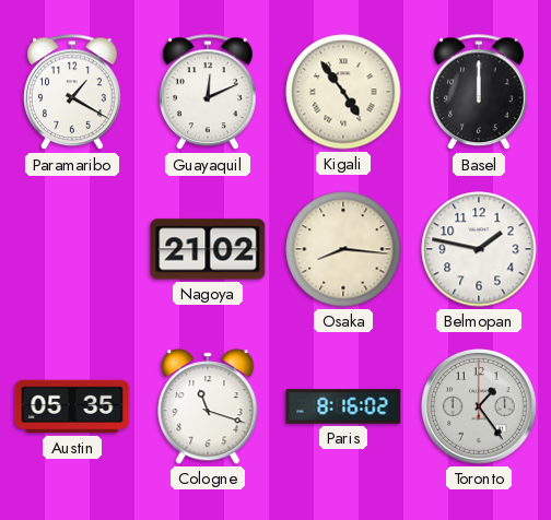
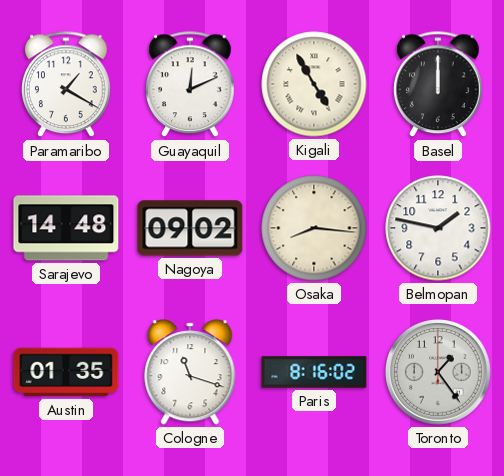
Kigali: 4:54 -> 4:55 (314, 84)
Sarajevo: none -> 14:48 (66, 228)
Nagoya: 21:02 -> 09:02 (190, 228)
Austin: 05:35 -> 01:35 (66, 372)
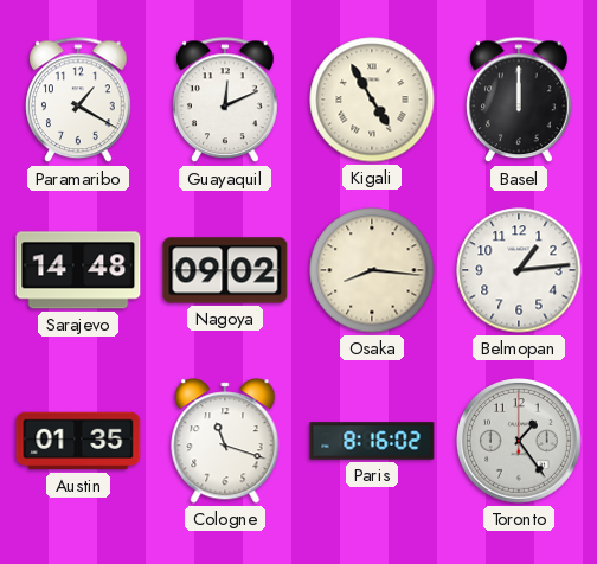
Belmopan: 1:47 -> 1:14 (519, 270)
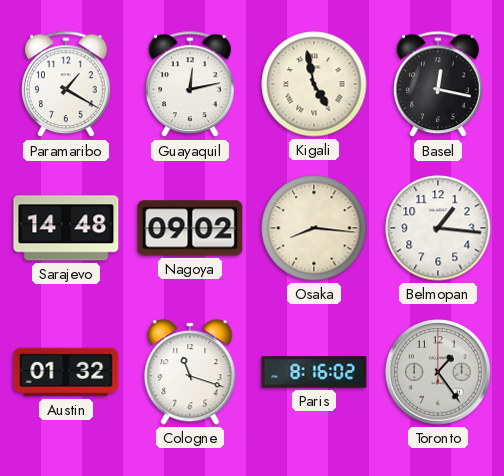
Guayaquil: 12:11 -> 12:13 (191, 85)
Kigali: 4:55 -> 4:58 (314, 84)
Basel: 12:00 -> 12:17 (439, 85)
Belmopan: 1:14 -> 1:16 (438, 228)
Austin: 01:35 -> 01:32 (66, 372)
